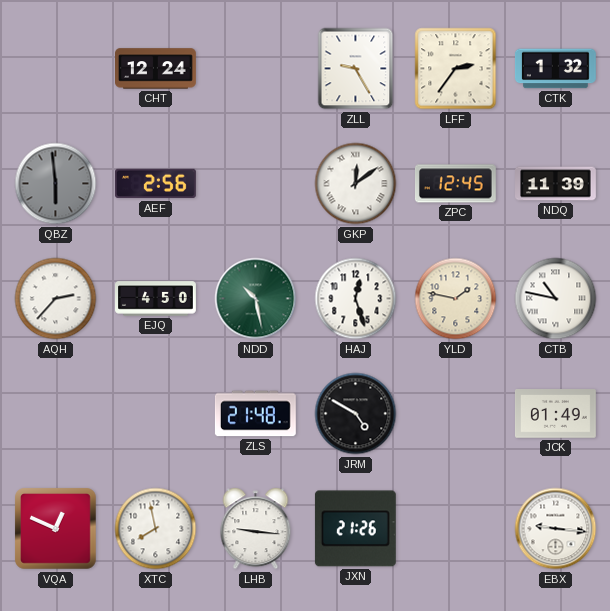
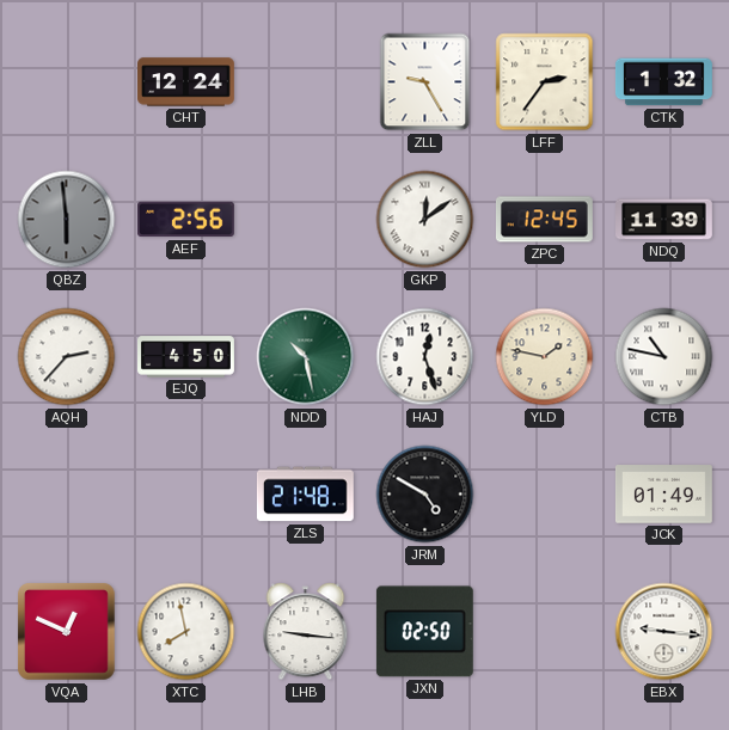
JXN: 21:26 -> 02:50 (424, 632)
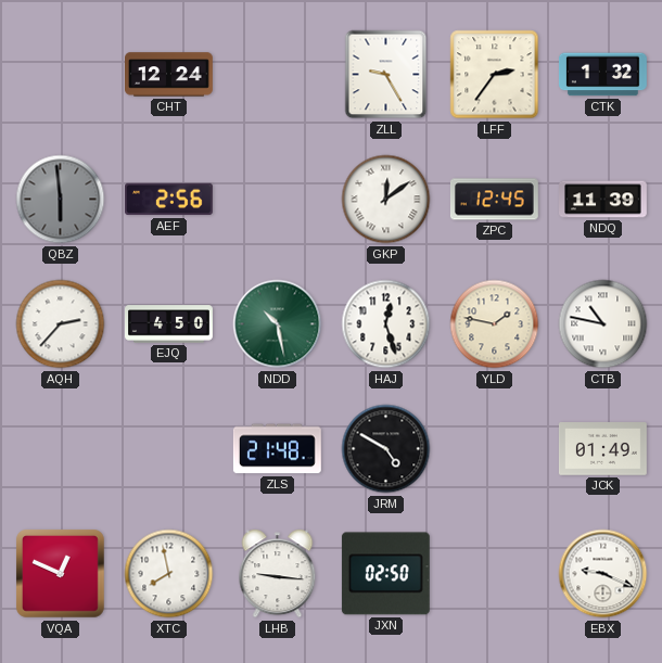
EBX: 9:16 -> 9:19 (603, 574)
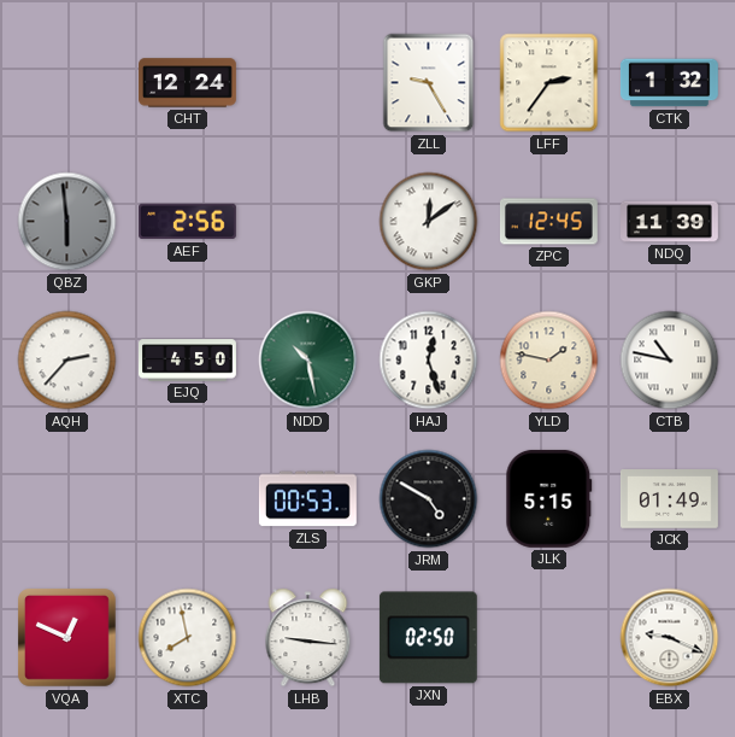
ZLS: 21:48 -> 00:53 (307, 499)
JLK: none -> 5:15 (549, 498)
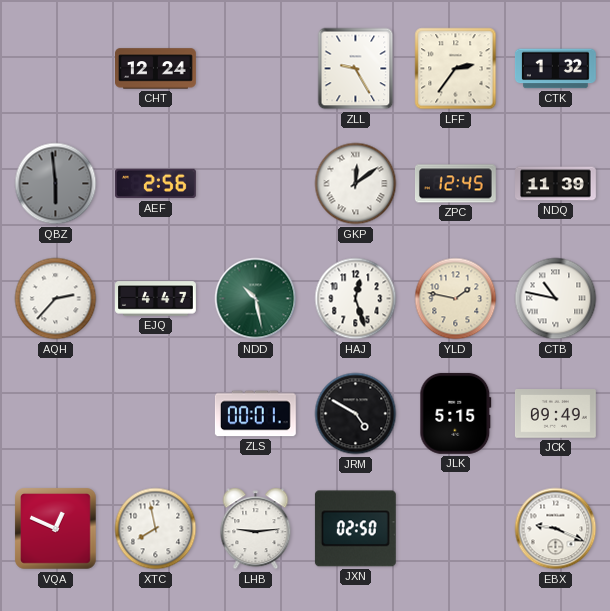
EJQ: 4:50 -> 4:47 (156, 299)
ZLS: 00:53 -> 00:01 (255, 414)
JCK: 01:49 -> 09:49 (555, 414)
LHB: 9:16 -> 9:14 (256, 529)
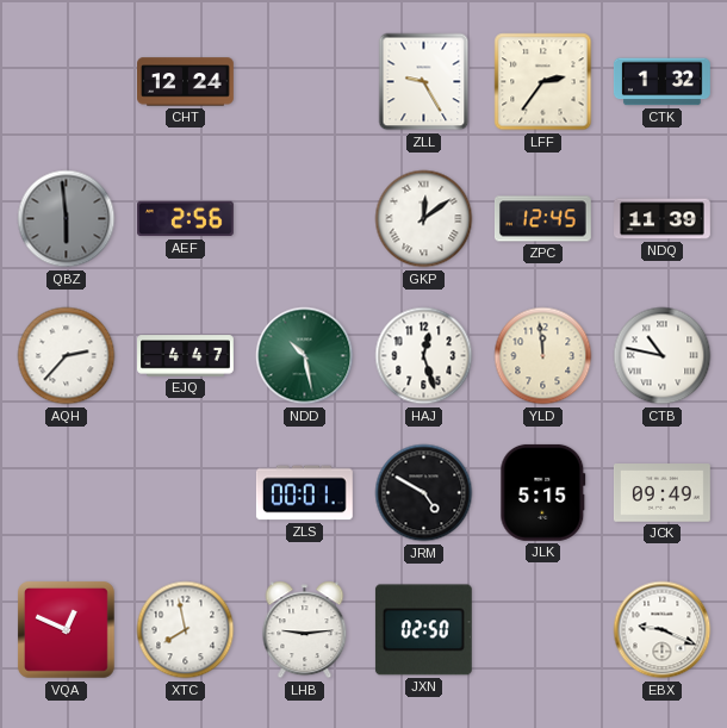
YLD: 1:47 -> 11:59 (543, 356)
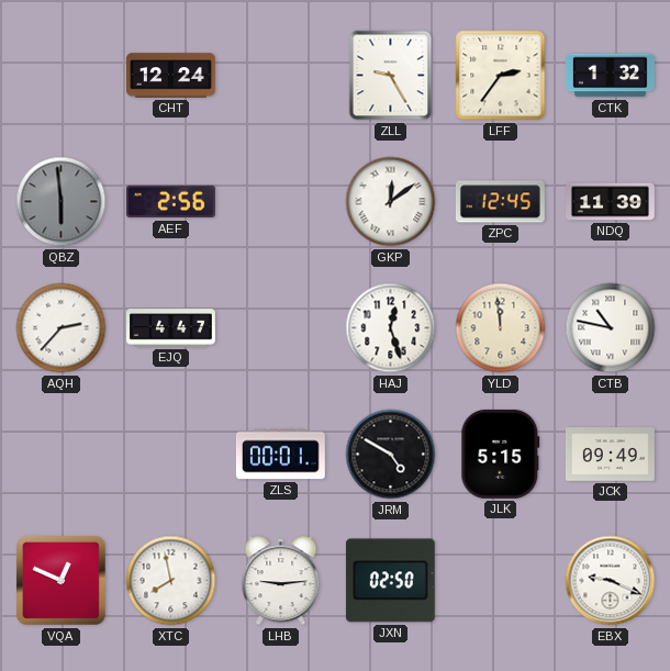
NDD: 10:28 -> none (305, 356)
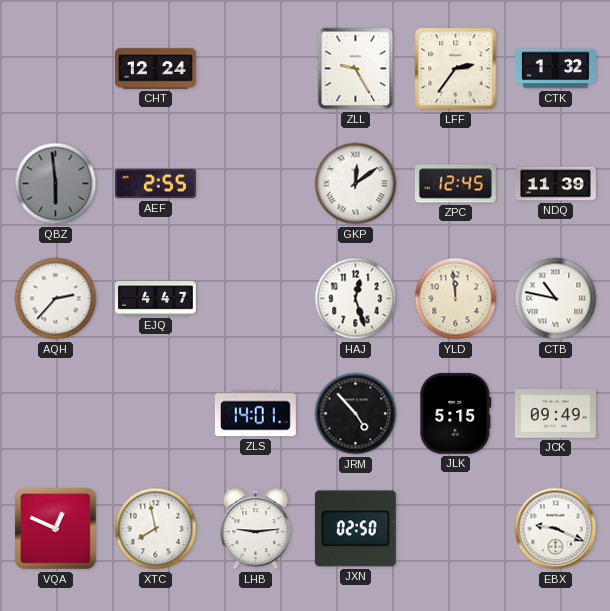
AEF: 2:56 -> 2:55 (155, 184)
ZLS: 00:01 -> 14:01 (255, 414)
JRM: 4:50 -> 4:53 (356, 414)
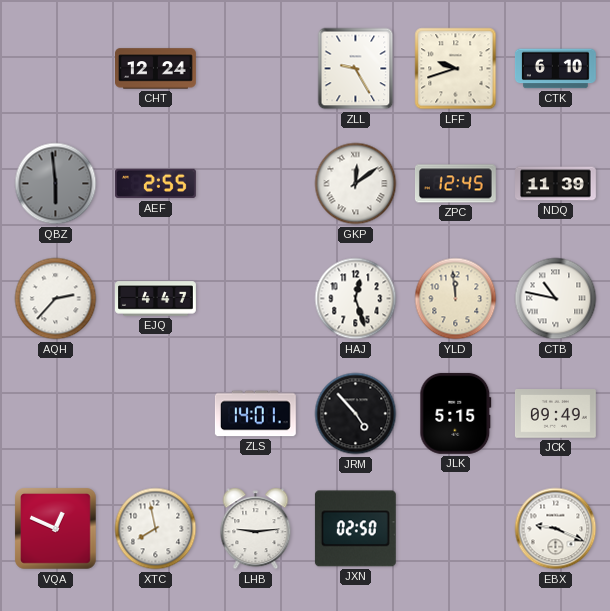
LFF: 2:36 -> 9:42 (456, 69)
CTK: 1:32 -> 6:10 (555, 69)
